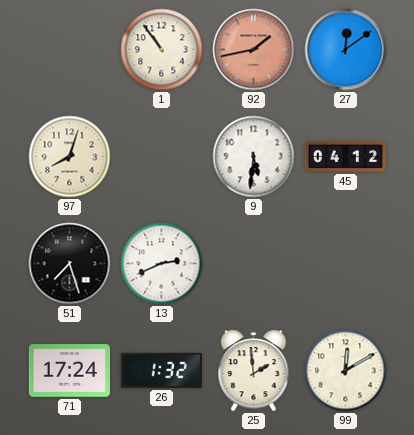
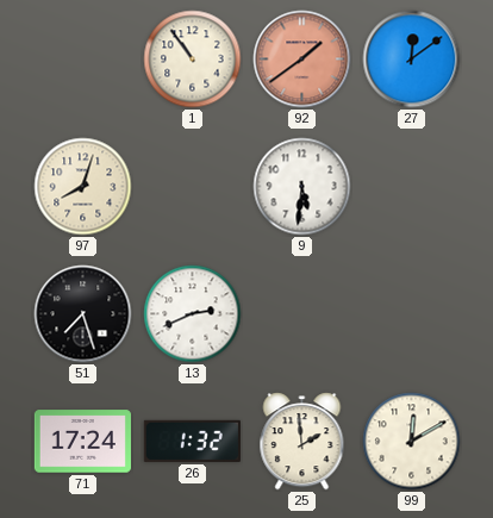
92: 1:43 -> 1:39 (302, 60)
45: 04:12 -> none (345, 156)
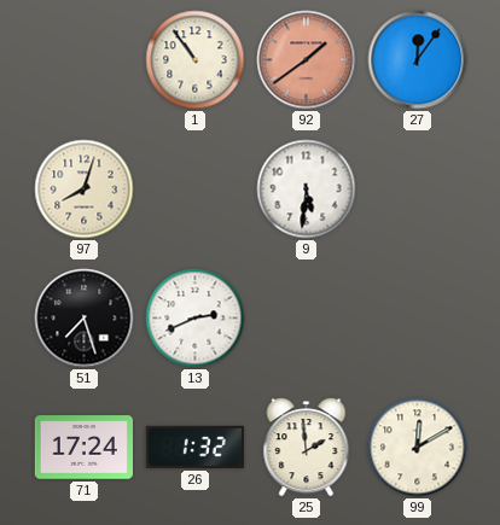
27: 12:09 -> 12:06 (418, 60)
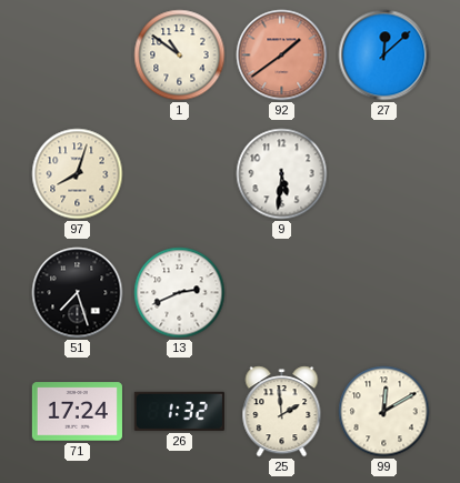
1: 10:54 -> 10:51 (180, 56)
27: 12:06 -> 12:08 (384, 56)
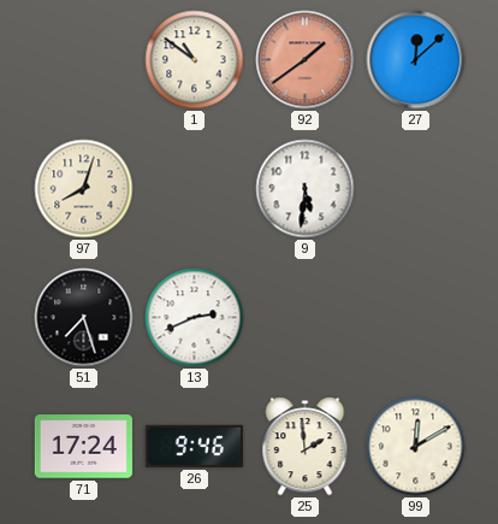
26: 1:32 -> 9:46 (194, 446)
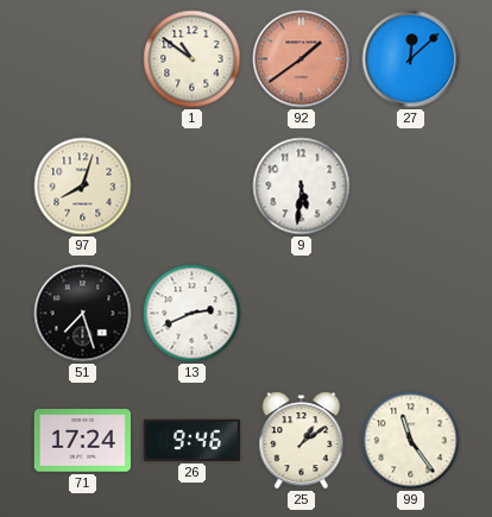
25: 1:59 -> 1:09 (302, 441)
99: 12:10 -> 11:24 (411, 441)
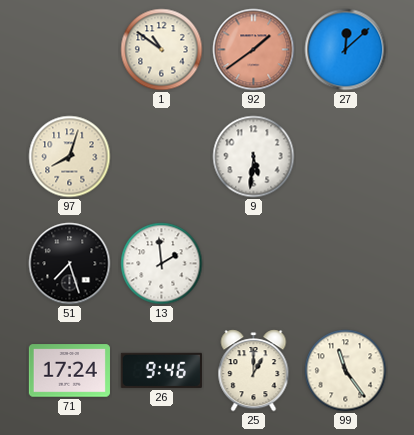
13: 2:41 -> 1:59 (162, 264)
25: 1:09 -> 1:00 (254, 371)
